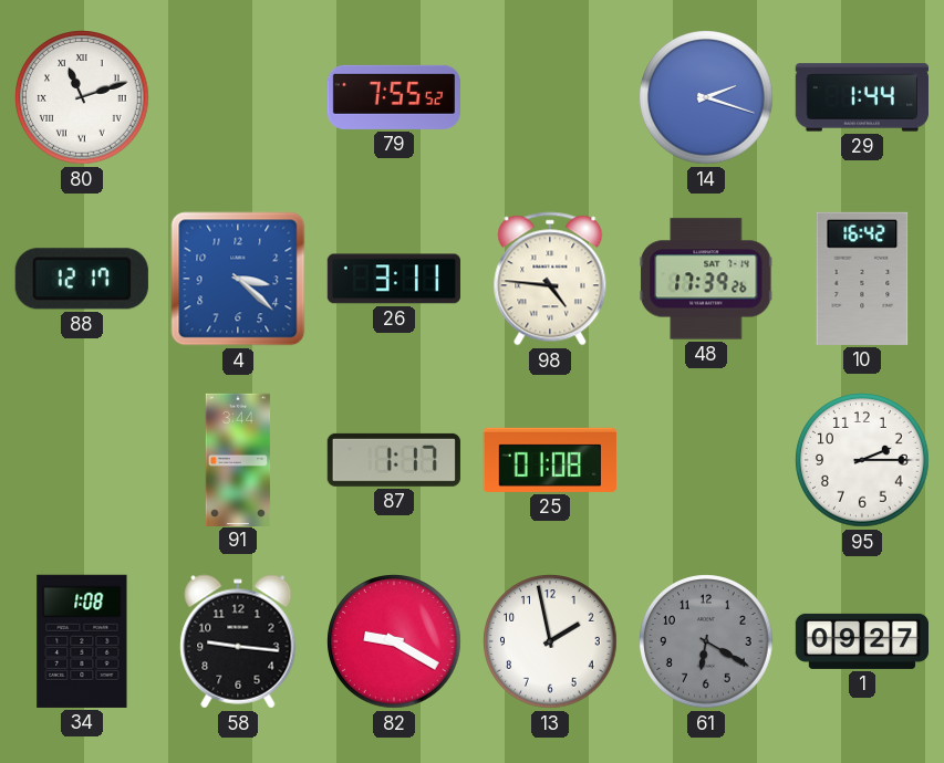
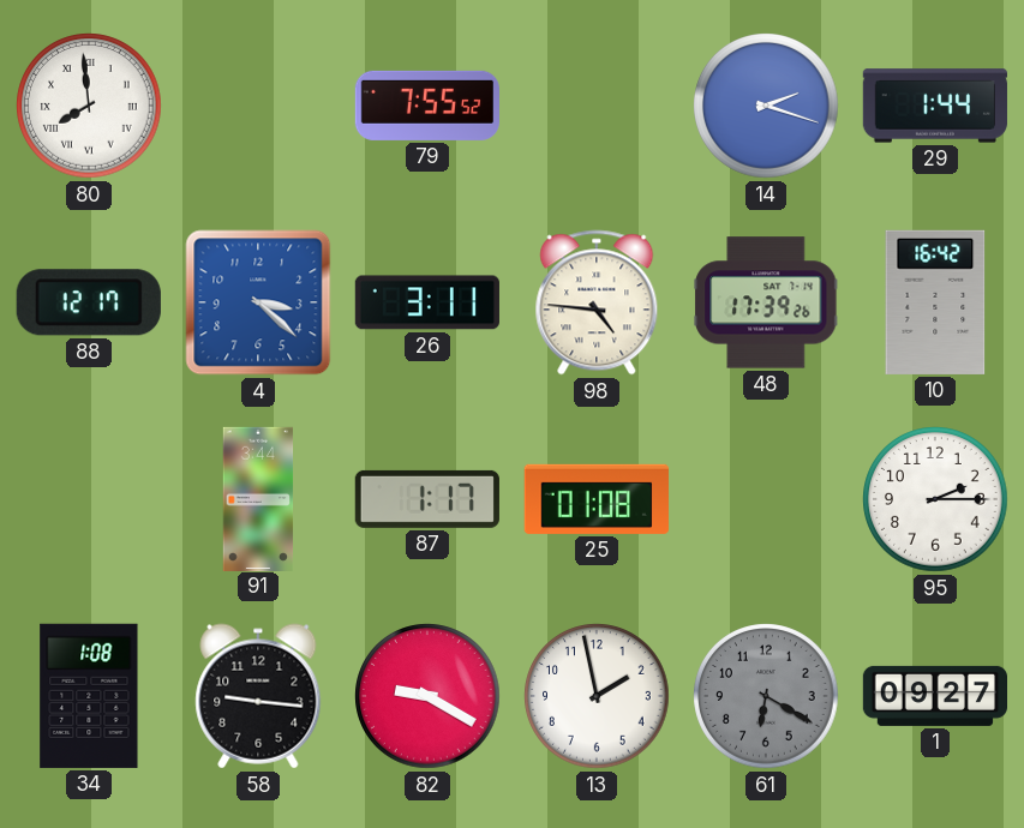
80: 11:12 -> 7:59 (89, 106)
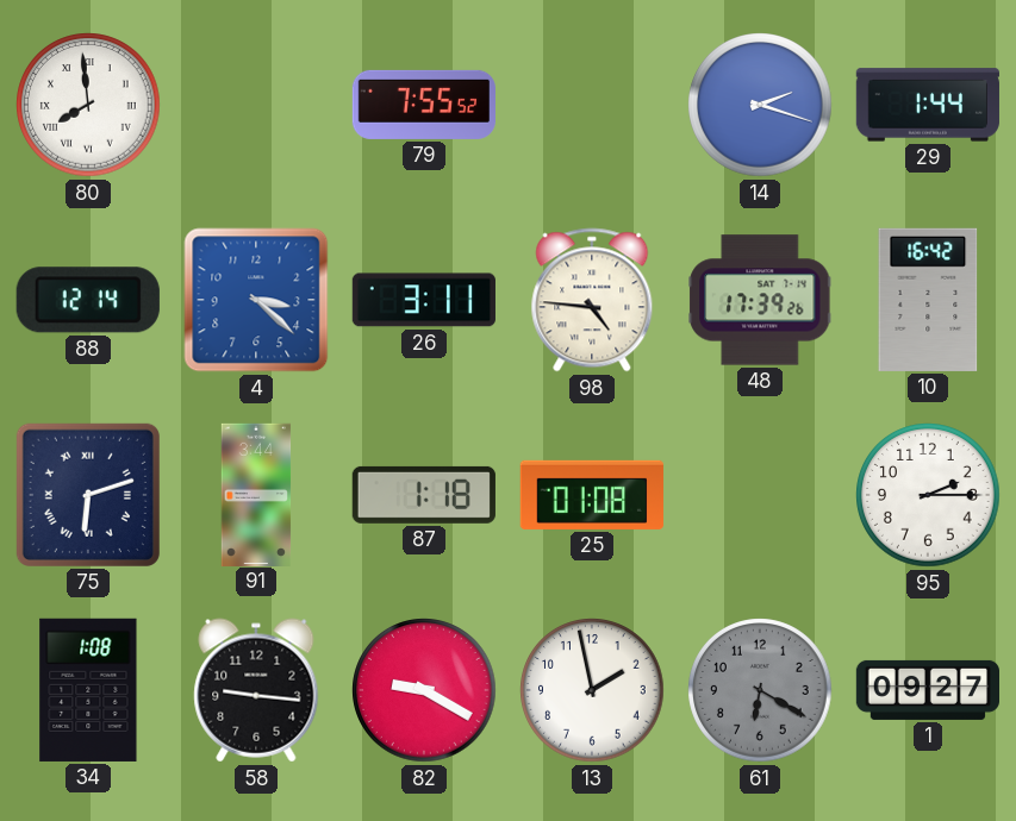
88: 12:17 -> 12:14 (88, 300)
75: none -> 6:12 (88, 495)
87: 1:17 -> 1:18 (424, 495)
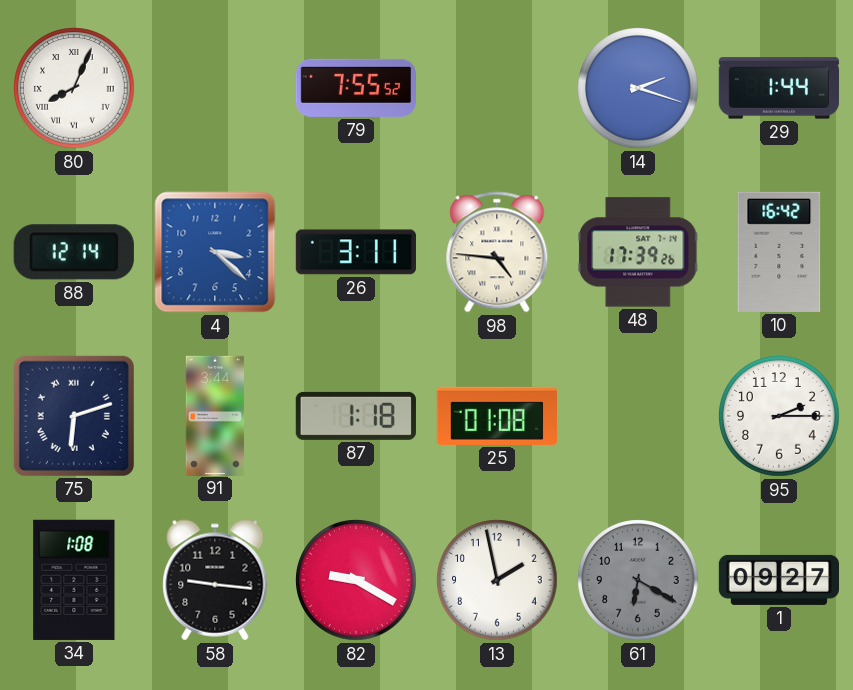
80: 7:59 -> 8:04 (74, 88)
